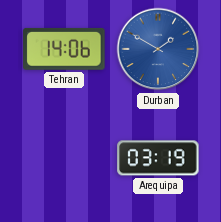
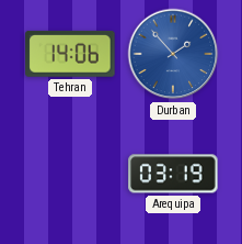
Durban: 1:50 -> 1:53 (173, 54)
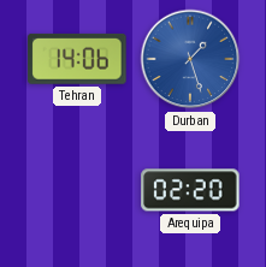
Durban: 1:53 -> 1:27 (190, 59)
Arequipa: 03:19 -> 02:20 (190, 190)
